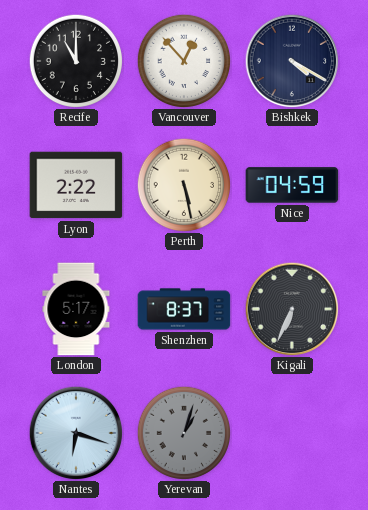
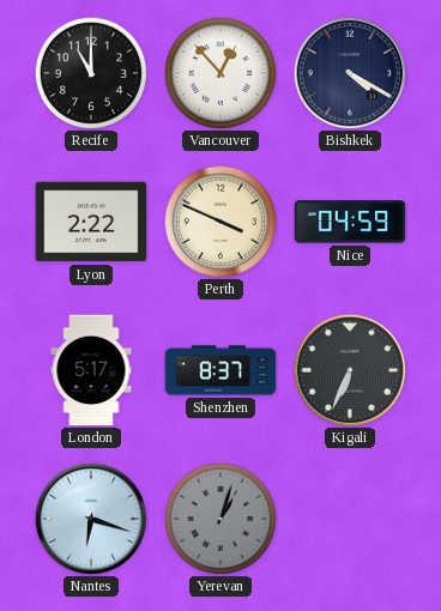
Perth: 5:28 -> 3:49 (219, 220)
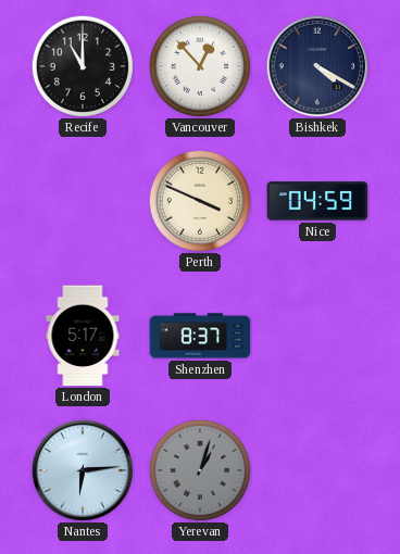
Lyon: 2:22 -> none (91, 222)
Kigali: 6:34 -> none (350, 370)
Nantes: 6:18 -> 6:14 (83, 470)
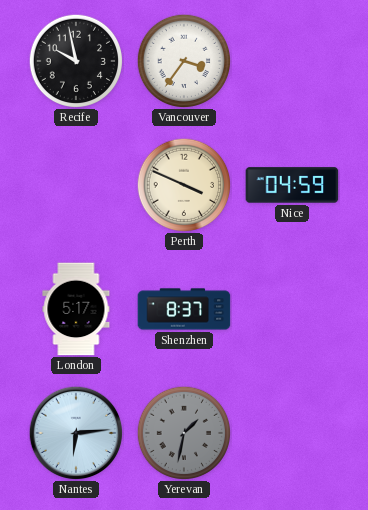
Recife: 11:00 -> 9:58 (75, 60)
Vancouver: 12:53 -> 3:36 (183, 60)
Bishkek: 4:20 -> none (317, 66)
Yerevan: 1:03 -> 1:32 (183, 432)
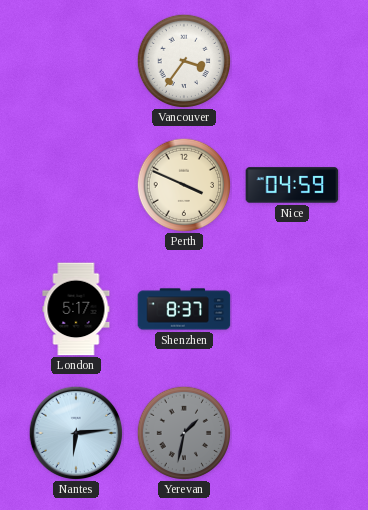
Recife: 9:58 -> none (75, 60)
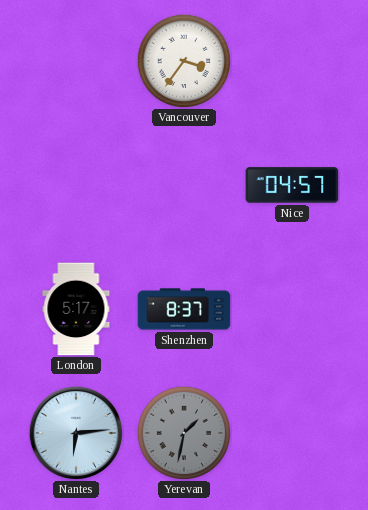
Perth: 3:49 -> none (183, 184)
Nice: 04:59 -> 04:57 (292, 185)
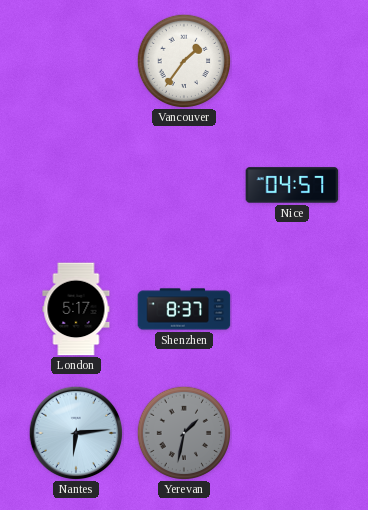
Vancouver: 3:36 -> 1:36 (183, 60)
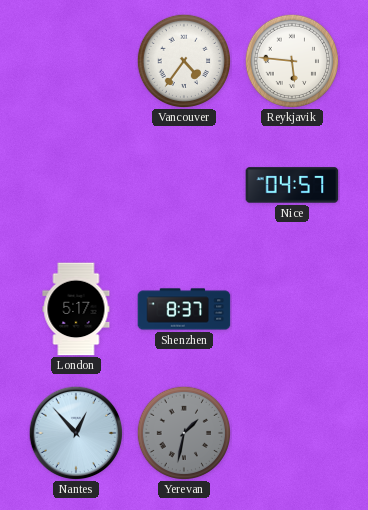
Vancouver: 1:36 -> 4:36 (183, 60)
Reykjavik: none -> 5:46 (291, 60)
Nantes: 6:14 -> 12:53 (76, 433)
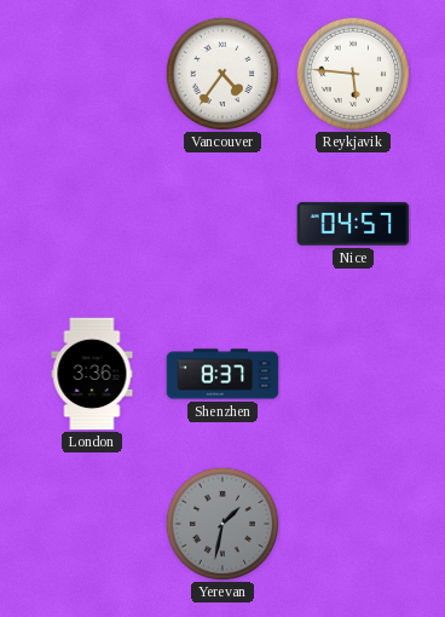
London: 5:17 -> 3:36 (92, 374)
Nantes: 12:53 -> none (76, 433)
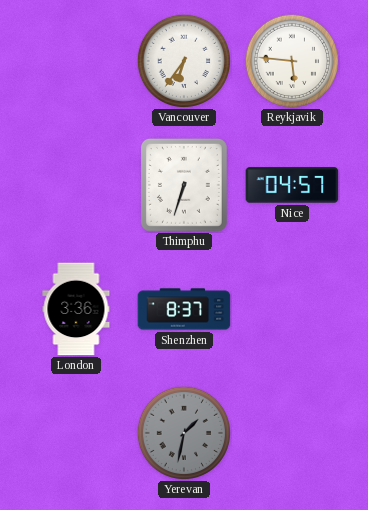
Vancouver: 4:36 -> 6:36 (183, 60)
Thimphu: none -> 6:33 (184, 185)
